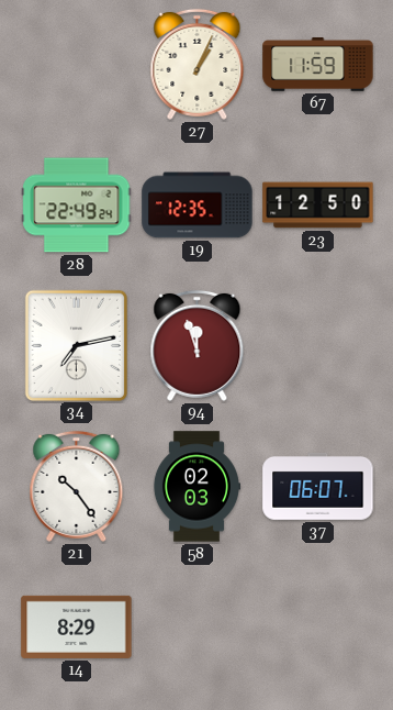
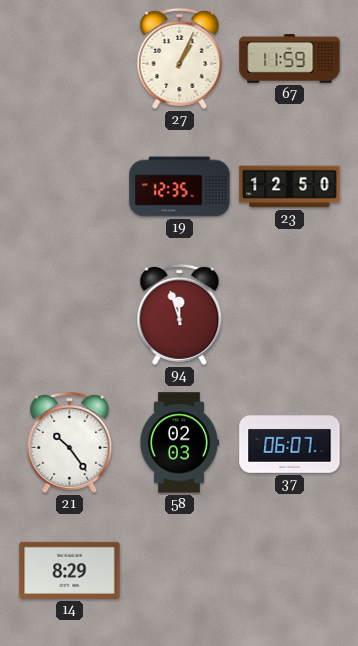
28: 22:49 -> none (77, 206)
34: 7:13 -> none (76, 345)
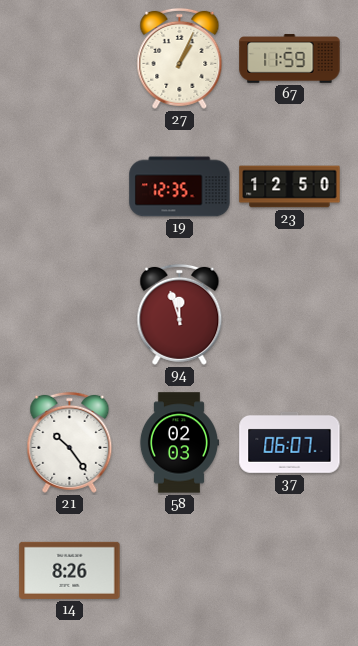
14: 8:29 -> 8:26 (70, 570)
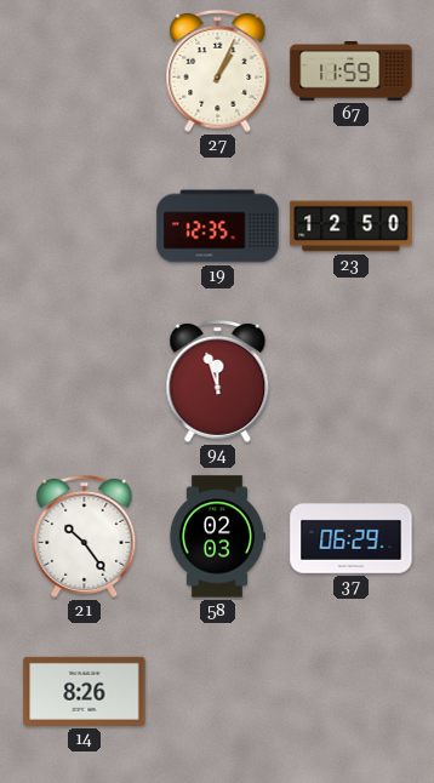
37: 06:07 -> 06:29 (352, 536)
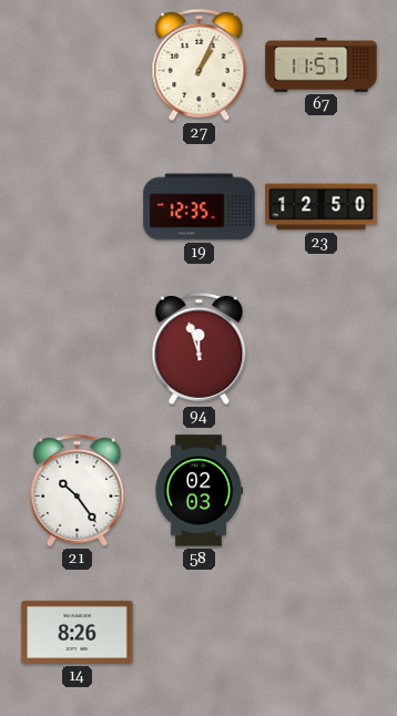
67: 11:59 -> 11:57 (322, 65)
37: 06:29 -> none (352, 536)
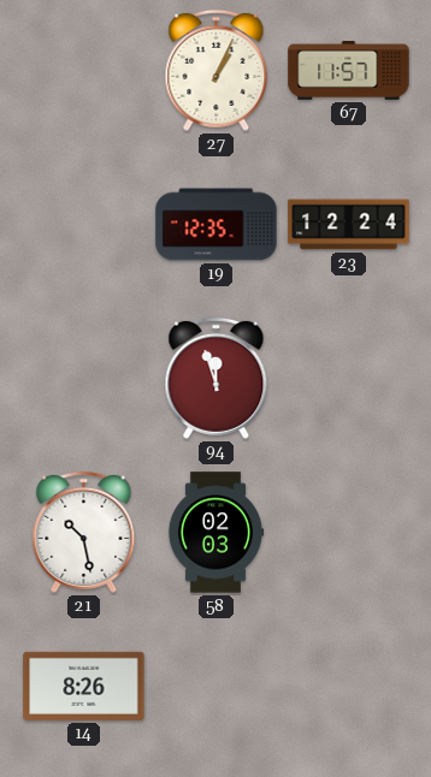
23: 12:50 -> 12:24 (349, 225)
21: 10:24 -> 10:28 (84, 532)
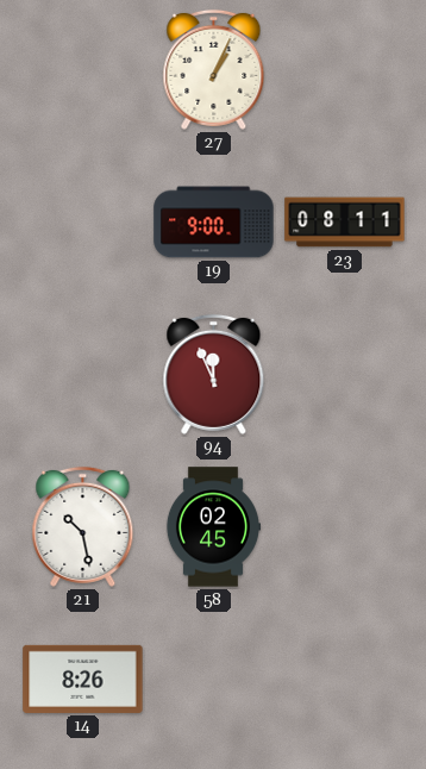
67: 11:57 -> none (349, 71)
19: 12:35 -> 9:00 (214, 223)
23: 12:24 -> 08:11 (345, 223)
94: 11:57 -> 11:56 (214, 374)
58: 02:03 -> 02:45 (212, 527)
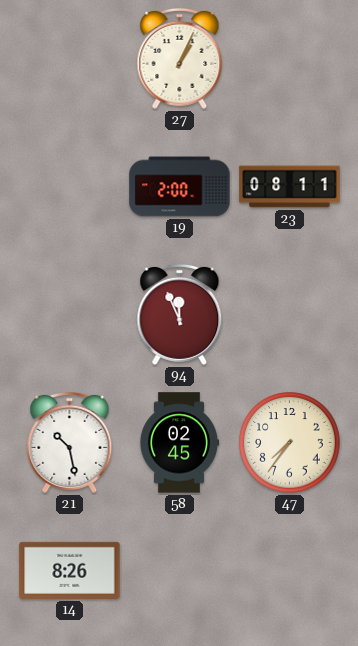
19: 9:00 -> 2:00 (180, 187)
47: none -> 7:36 (290, 443)
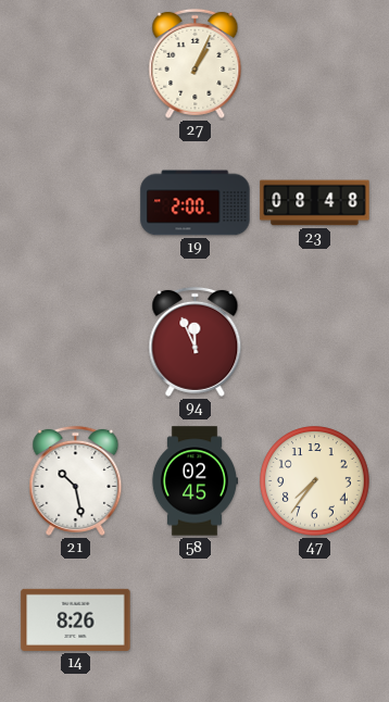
23: 08:11 -> 08:48 (315, 203)
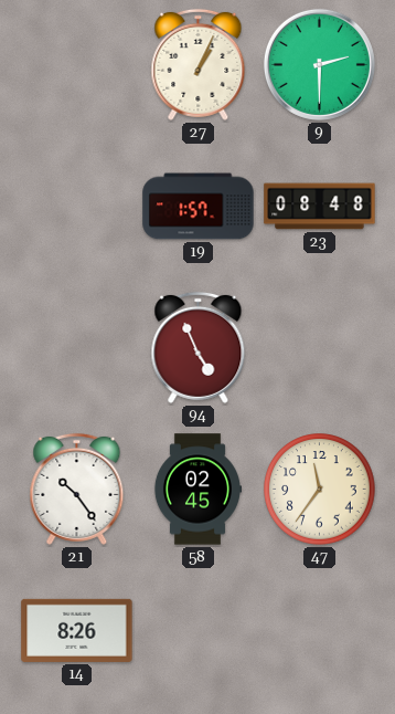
9: none -> 2:30 (319, 64)
19: 2:00 -> 1:57 (199, 207)
94: 11:56 -> 4:56 (199, 347)
21: 10:28 -> 10:24 (77, 489)
47: 7:36 -> 11:36 (320, 490)
